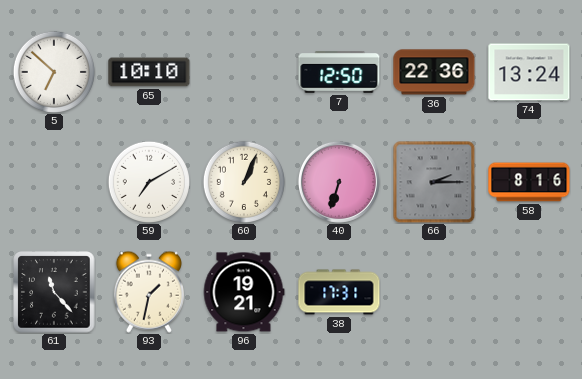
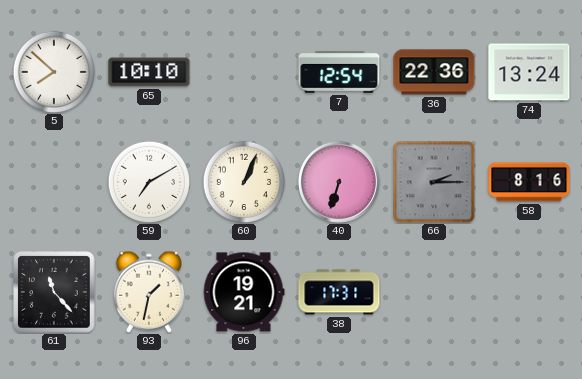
5: 6:52 -> 7:52 (53, 71)
7: 12:50 -> 12:54 (339, 73)
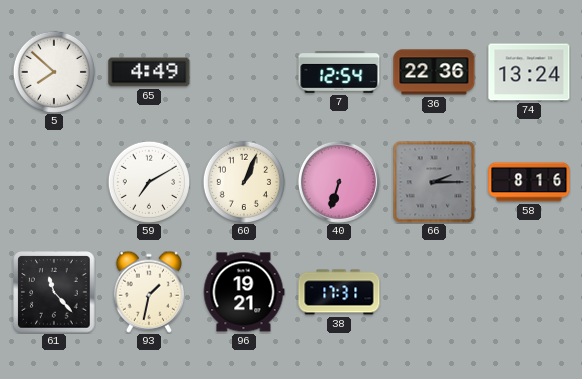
65: 10:10 -> 4:49 (149, 72)
